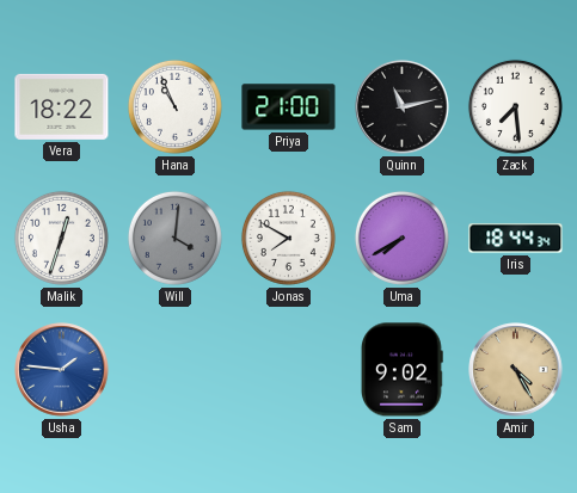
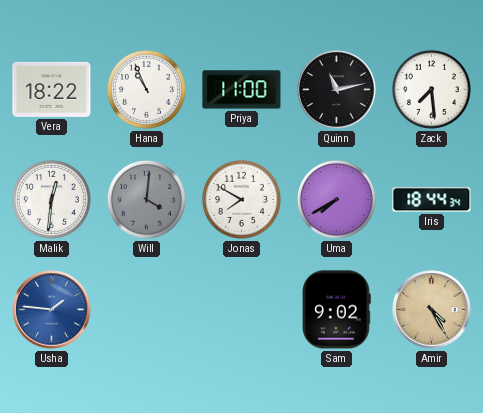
Priya: 21:00 -> 11:00 (242, 90)
Malik: 12:33 -> 12:31 (51, 199)
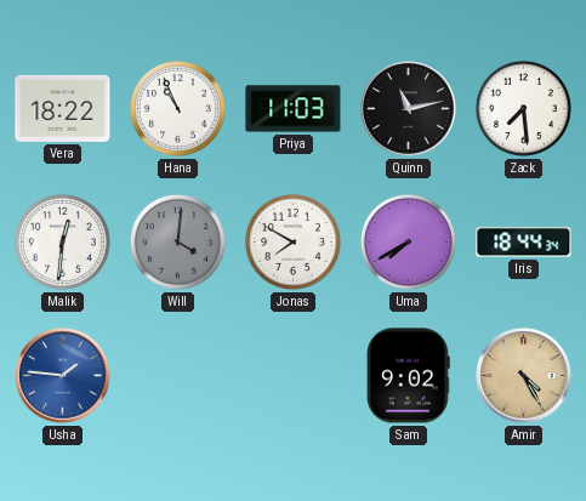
Priya: 11:00 -> 11:03 (294, 109)
